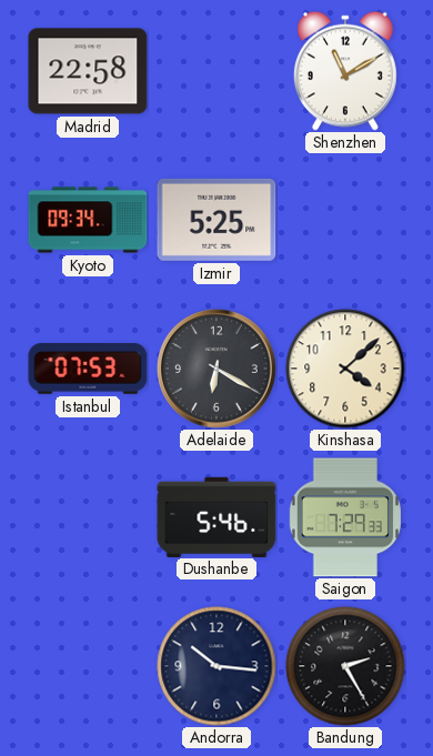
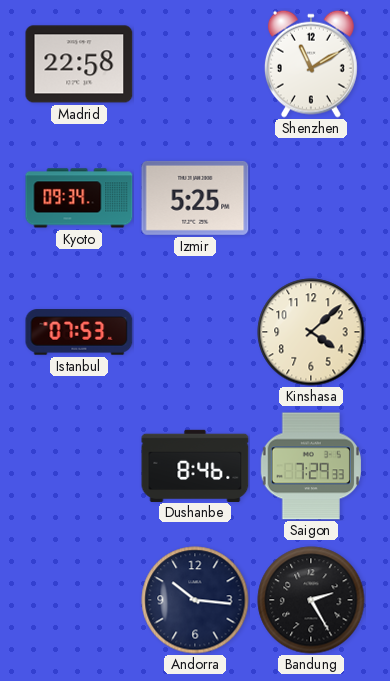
Adelaide: 6:20 -> none (218, 370)
Dushanbe: 5:46 -> 8:46 (195, 465)
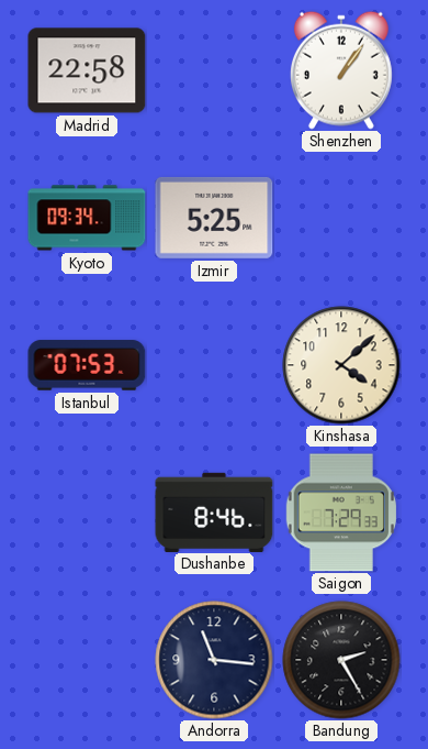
Shenzhen: 11:10 -> 1:06 (341, 70)
Andorra: 10:16 -> 11:16 (214, 660)
